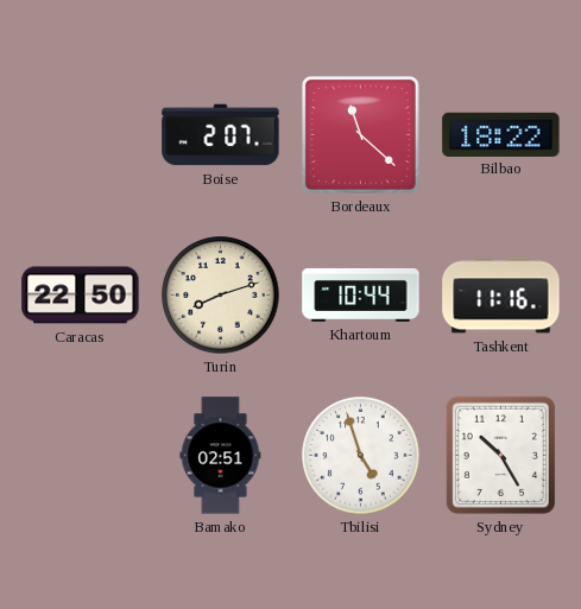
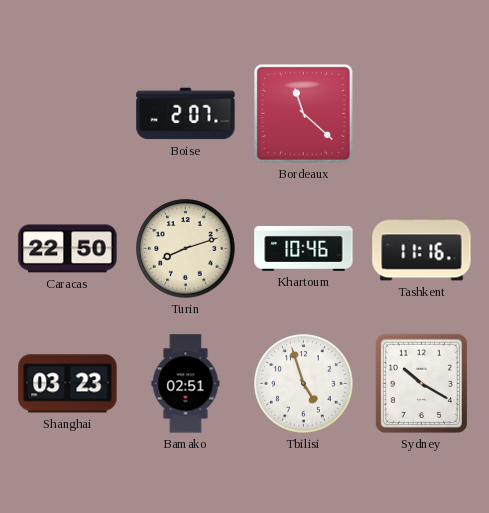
Bilbao: 18:22 -> none (501, 134)
Khartoum: 10:44 -> 10:46 (304, 248)
Shanghai: none -> 03:23 (68, 384)
Sydney: 10:25 -> 10:20 (421, 383)
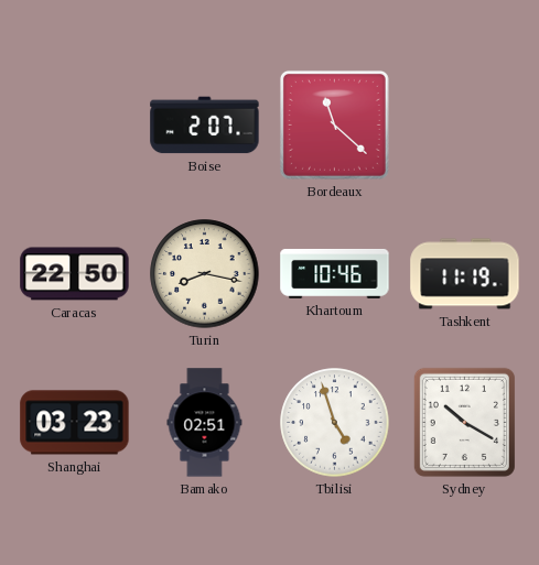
Turin: 8:12 -> 8:17 (205, 274)
Tashkent: 11:16 -> 11:19 (465, 274)
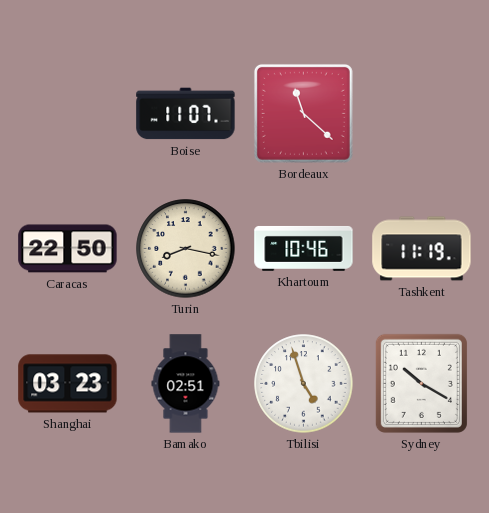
Boise: 2:07 -> 11:07 (186, 114)
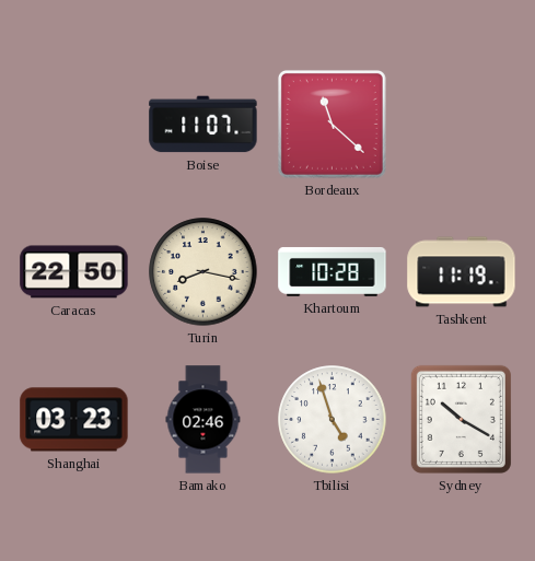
Khartoum: 10:46 -> 10:28 (333, 271)
Bamako: 02:51 -> 02:46 (203, 420)
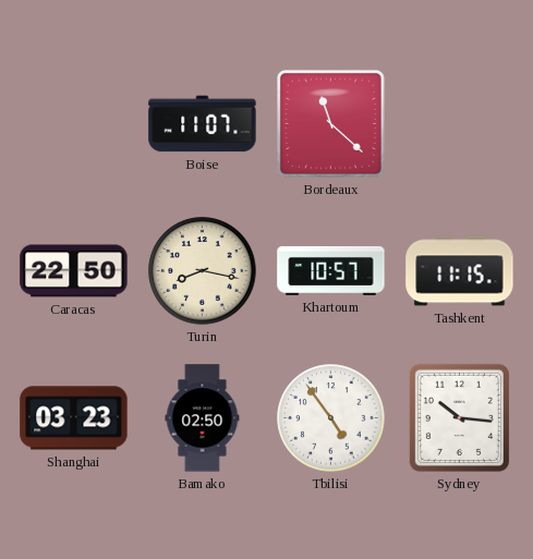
Khartoum: 10:28 -> 10:57 (331, 270)
Tashkent: 11:19 -> 11:15 (460, 271)
Bamako: 02:46 -> 02:50 (203, 418)
Tbilisi: 4:57 -> 4:54 (331, 418)
Sydney: 10:20 -> 10:16 (459, 417)
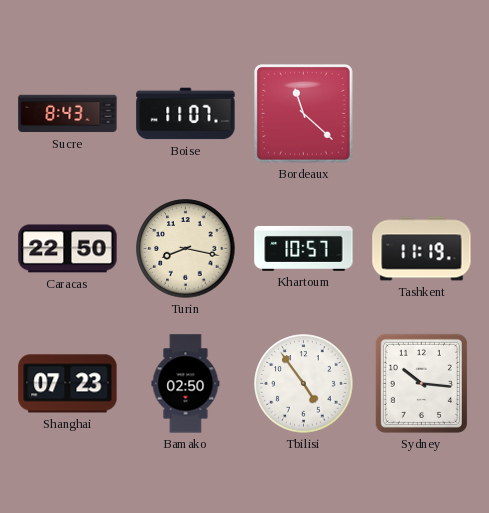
Sucre: none -> 8:43 (68, 114)
Tashkent: 11:15 -> 11:19 (422, 249)
Shanghai: 03:23 -> 07:23 (68, 384)
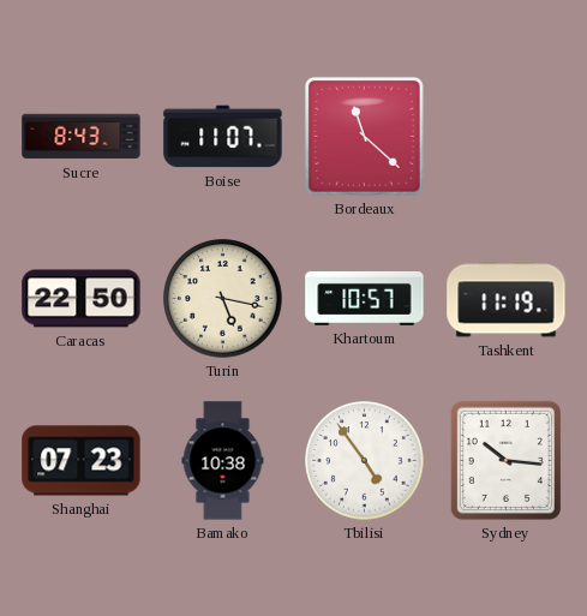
Turin: 8:17 -> 5:17 (223, 299)
Bamako: 02:50 -> 10:38 (223, 461)
